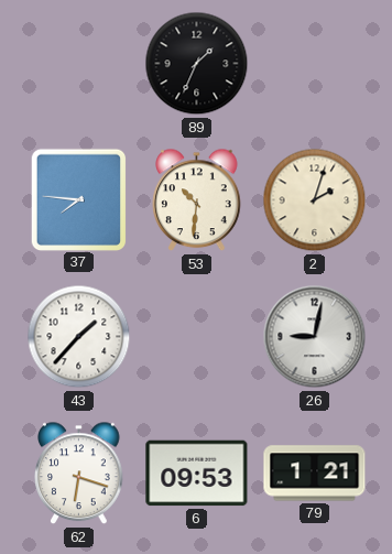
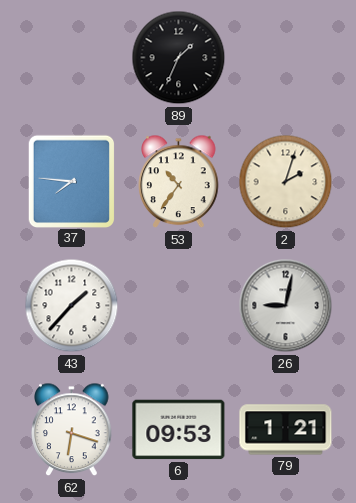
53: 10:31 -> 10:36 (179, 182)
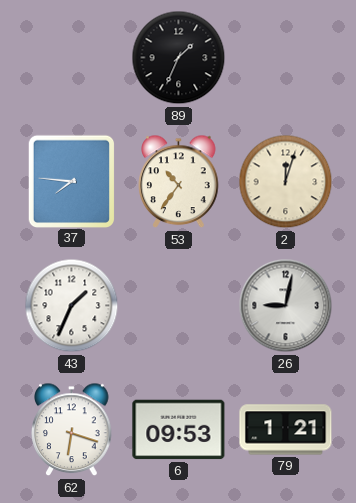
2: 2:03 -> 12:03 (286, 182)
43: 1:37 -> 1:34 (72, 306)
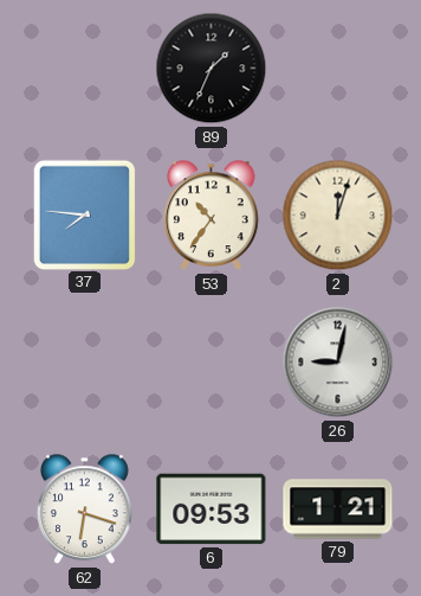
43: 1:34 -> none (72, 306)
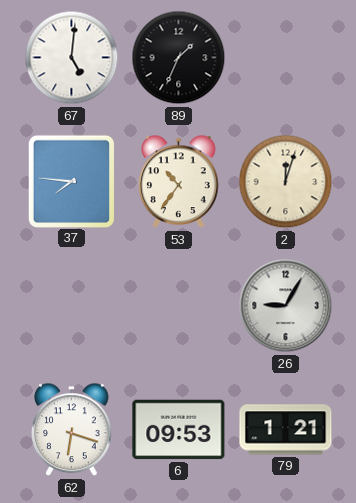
67: none -> 5:01 (72, 58)
26: 9:02 -> 9:05 (286, 306)
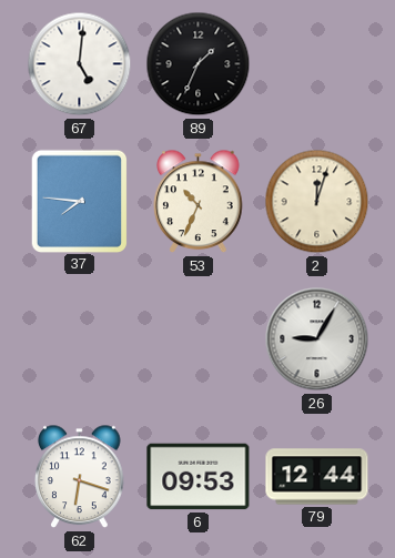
53: 10:36 -> 10:34 (199, 202)
79: 1:21 -> 12:44 (317, 477)
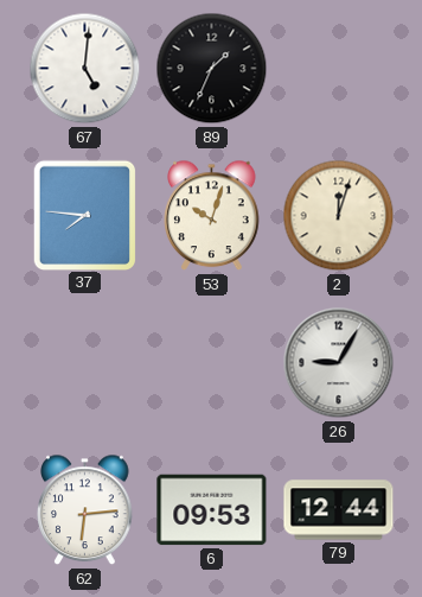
53: 10:34 -> 10:03 (212, 216)
62: 6:18 -> 6:14 (85, 510)
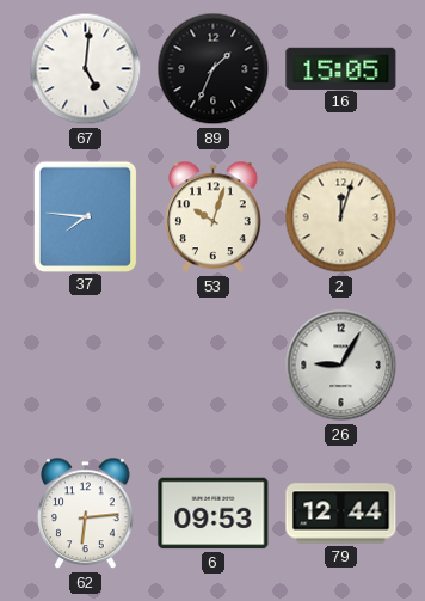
16: none -> 15:05 (341, 68)
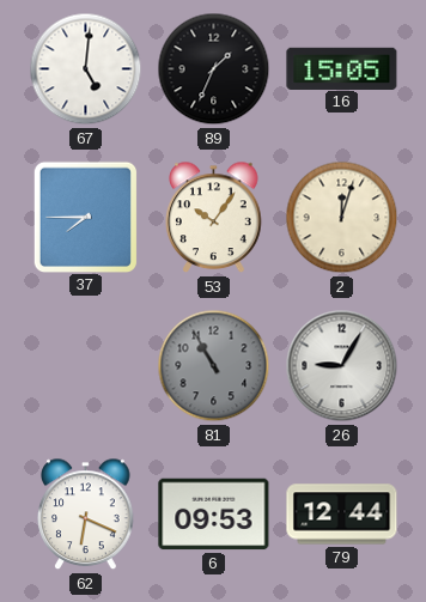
37: 7:46 -> 7:45 (85, 217)
53: 10:03 -> 10:06 (214, 218)
81: none -> 10:55 (214, 366)
62: 6:14 -> 6:19 (86, 515)
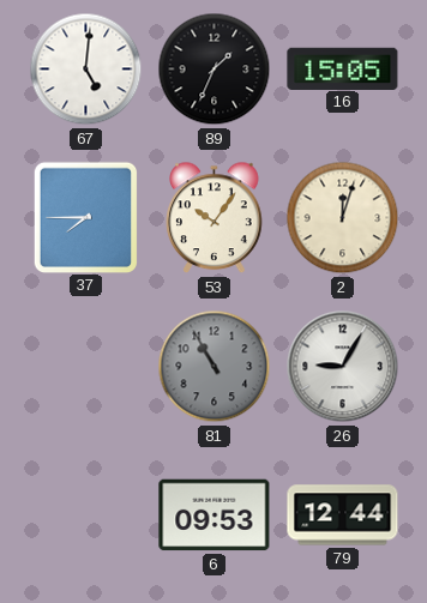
62: 6:19 -> none (86, 515)
